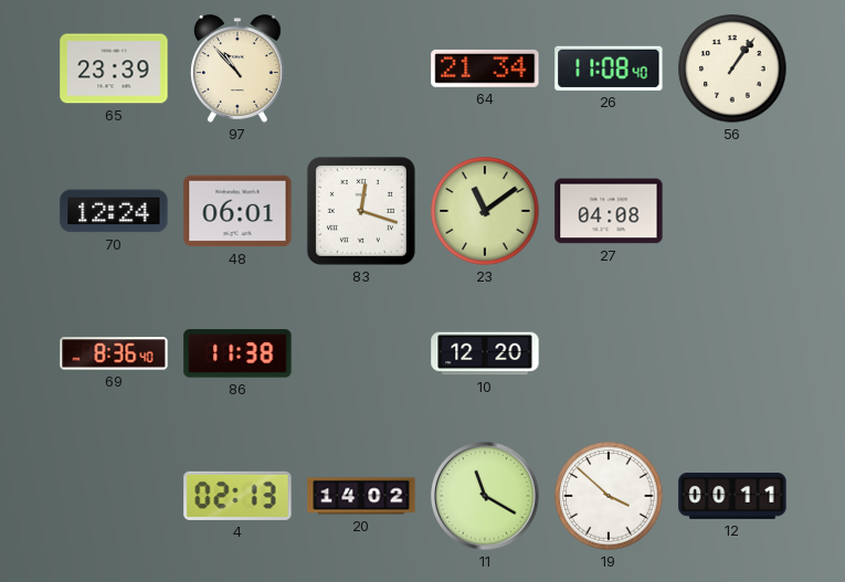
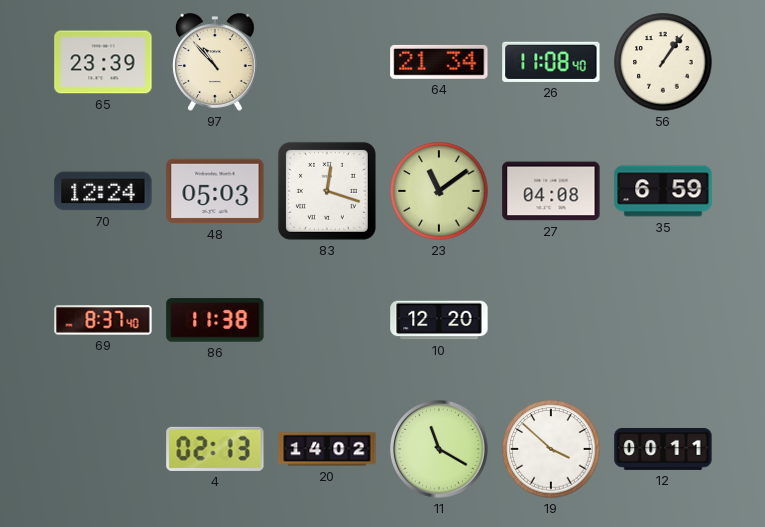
48: 06:01 -> 05:03 (215, 191)
35: none -> 6:59 (663, 191)
69: 8:36 -> 8:37 (103, 320)
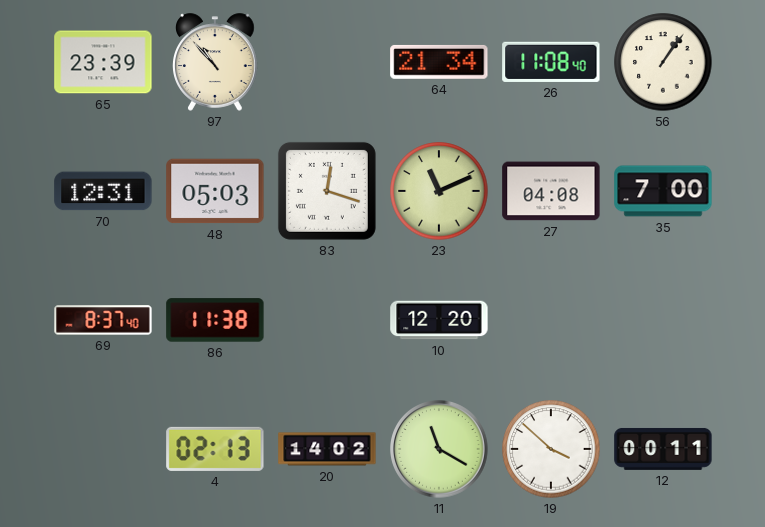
70: 12:24 -> 12:31 (103, 191)
23: 11:09 -> 11:11 (439, 191)
35: 6:59 -> 7:00 (663, 191)
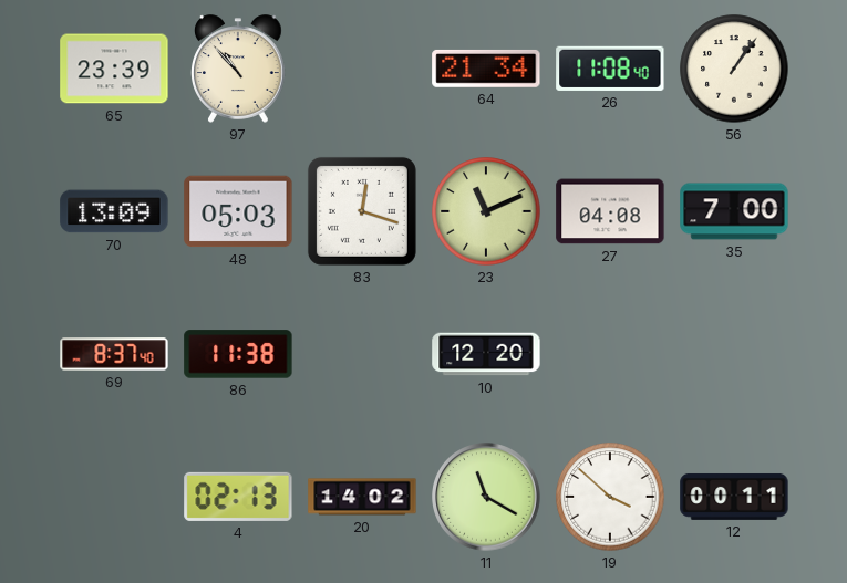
70: 12:31 -> 13:09 (114, 211)
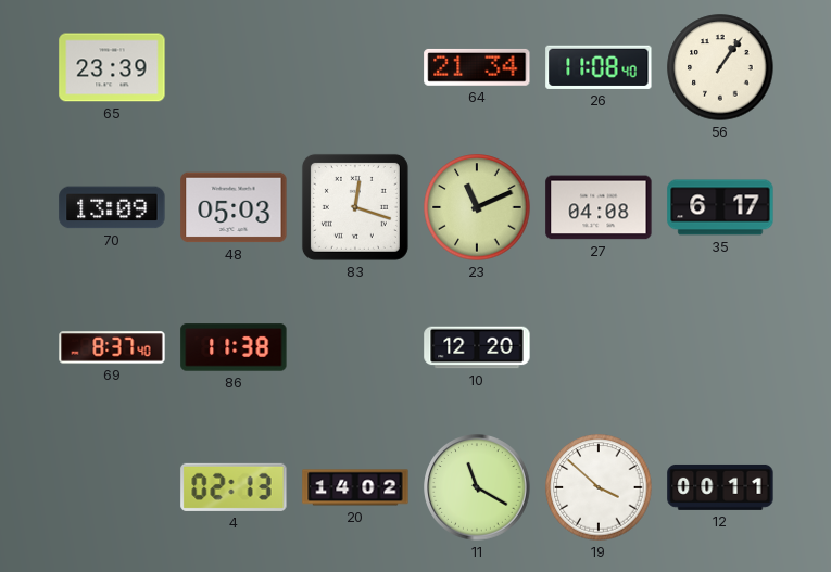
97: 10:53 -> none (239, 69)
35: 7:00 -> 6:17 (720, 207)
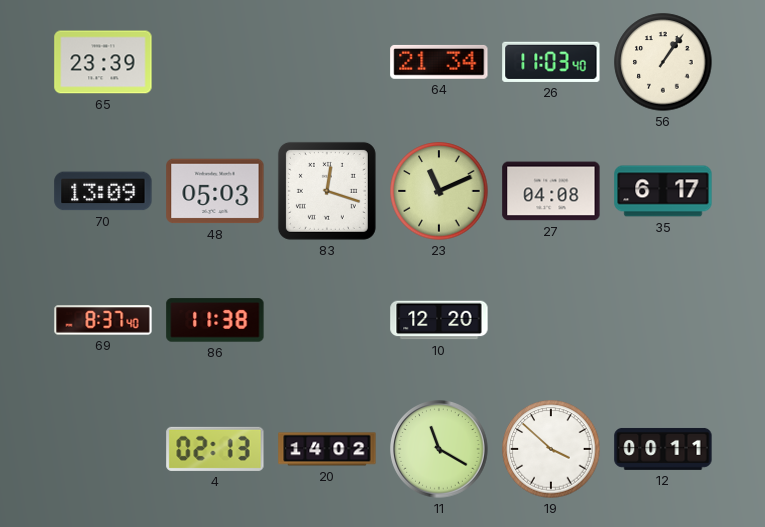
26: 11:08 -> 11:03 (551, 62)
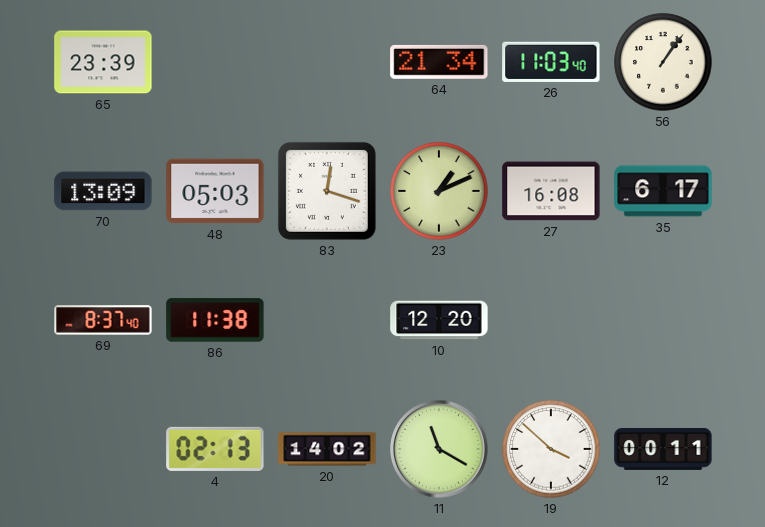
23: 11:11 -> 1:11 (439, 191)
27: 04:08 -> 16:08 (551, 191)
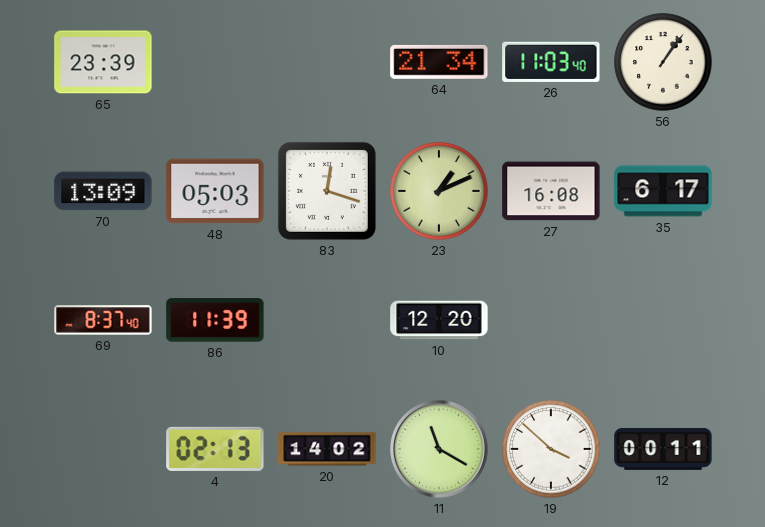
86: 11:38 -> 11:39 (215, 320)
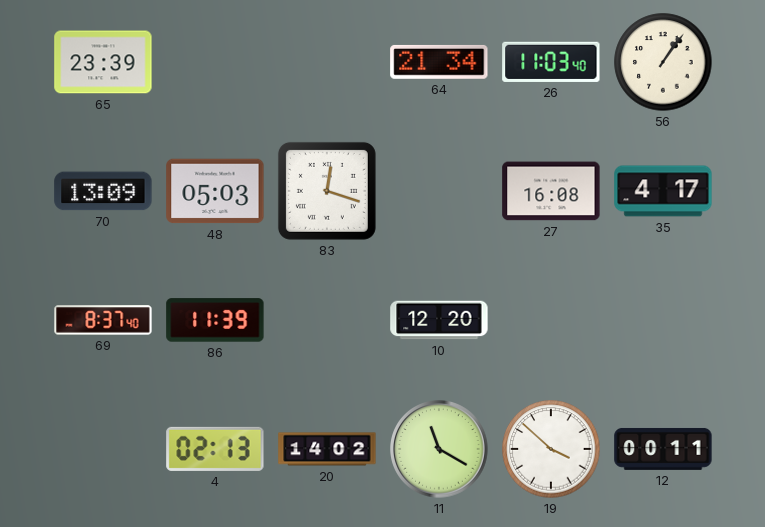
23: 1:11 -> none (439, 191)
35: 6:17 -> 4:17 (663, 191)
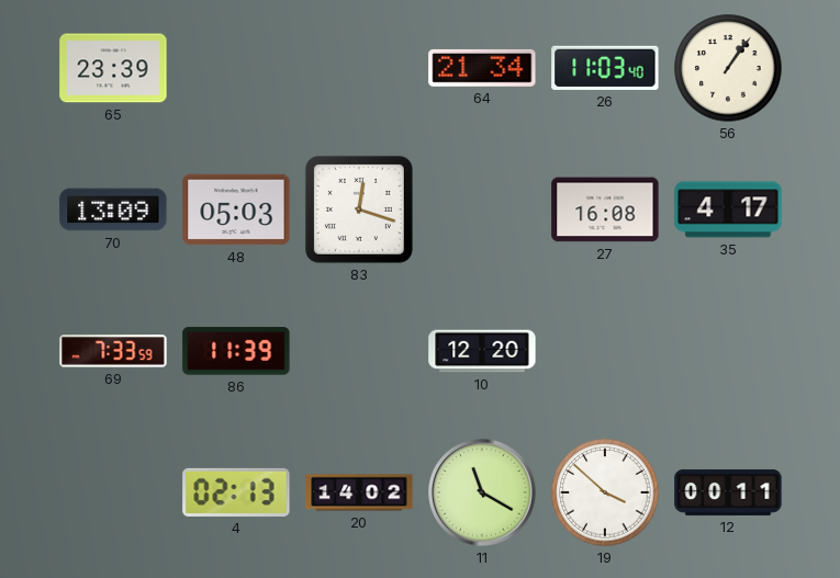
69: 8:37 -> 7:33 (113, 351)
